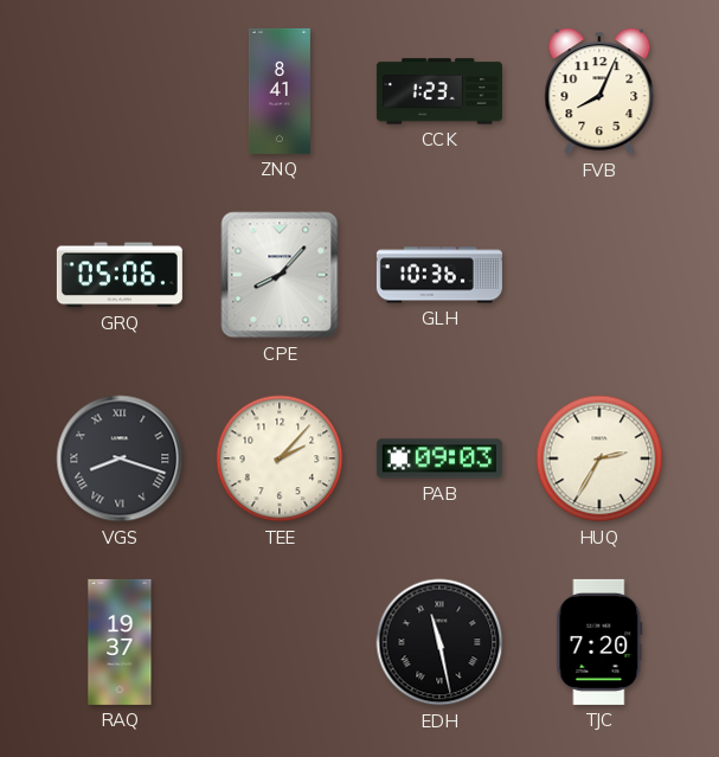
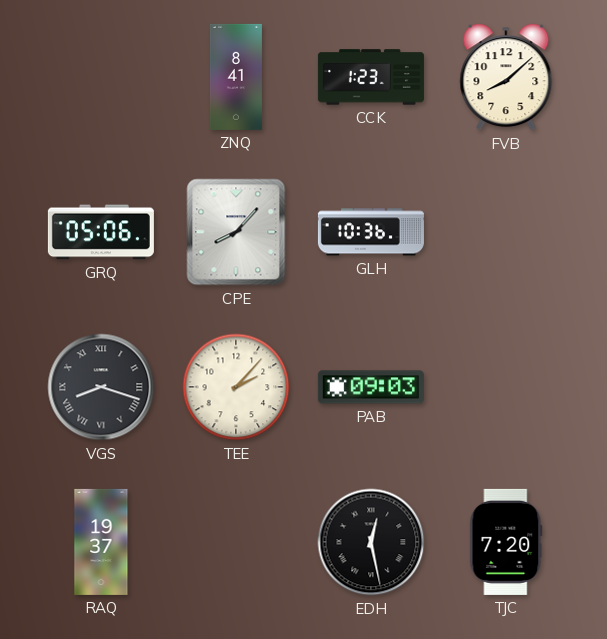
FVB: 8:04 -> 8:08 (506, 77)
HUQ: 2:35 -> none (599, 458)
EDH: 11:28 -> 12:28 (371, 542)
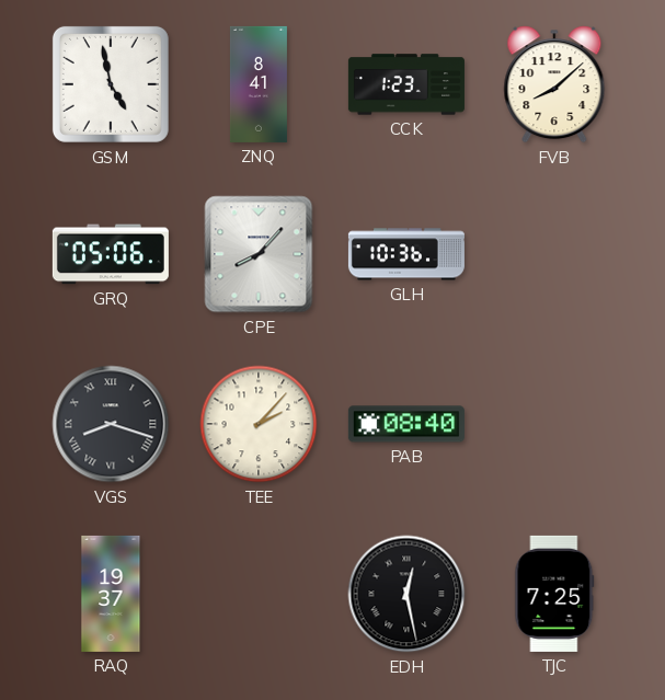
GSM: none -> 4:58 (111, 84)
PAB: 09:03 -> 08:40 (406, 424)
TJC: 7:20 -> 7:25 (554, 594)
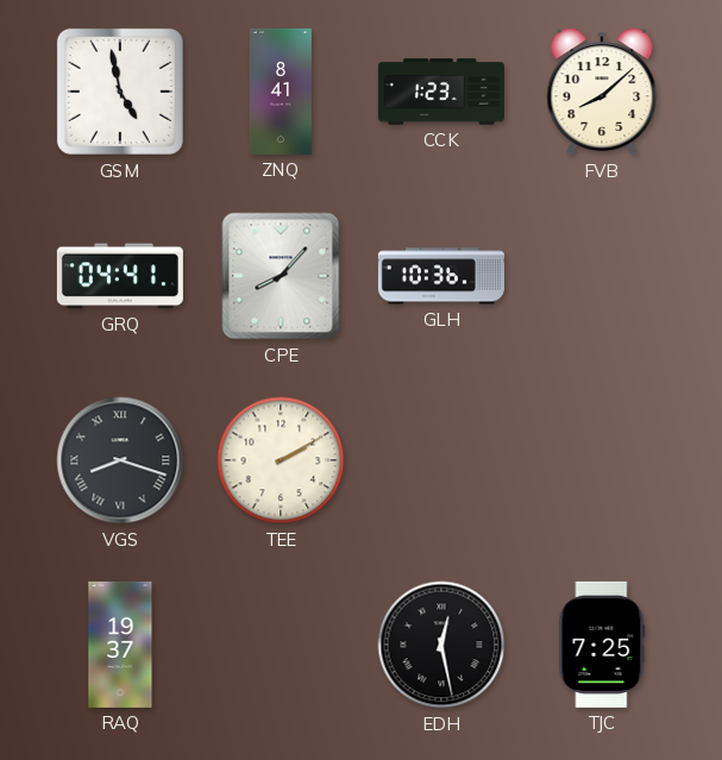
GRQ: 05:06 -> 04:41 (120, 276)
TEE: 2:07 -> 2:10 (281, 460)
PAB: 08:40 -> none (406, 424)
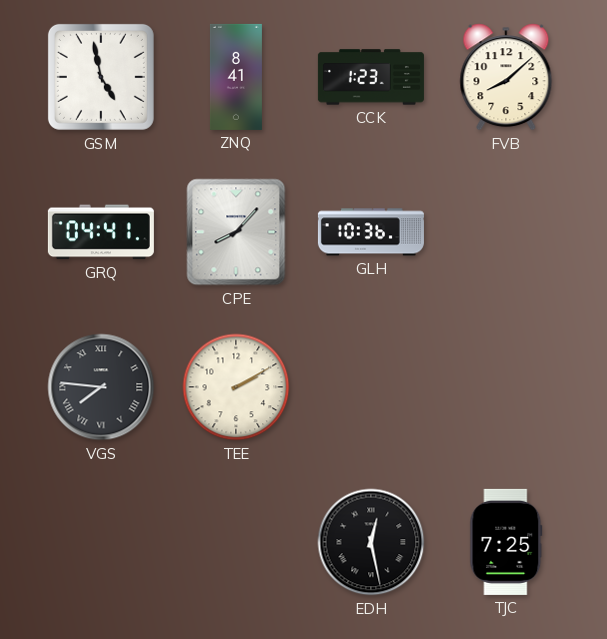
VGS: 8:18 -> 7:46 (101, 387)
RAQ: 19:37 -> none (120, 645)
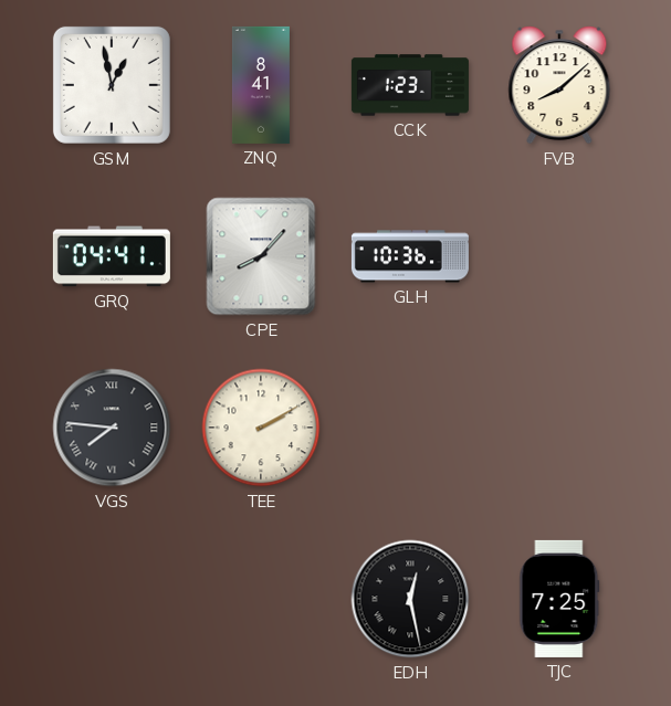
GSM: 4:58 -> 12:58 (112, 85)
